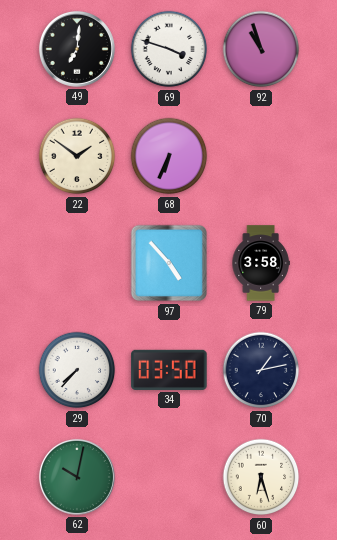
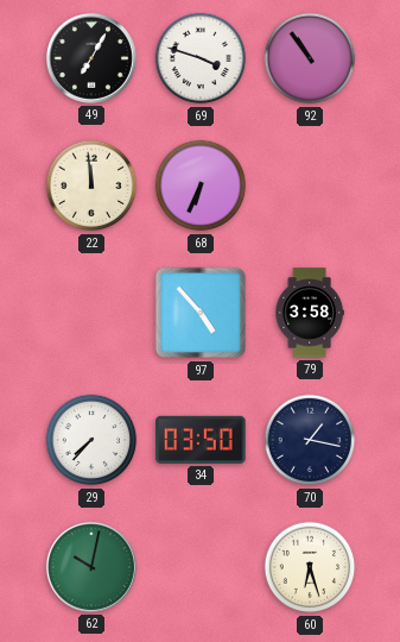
49: 7:01 -> 7:05 (91, 58)
92: 10:57 -> 10:54 (310, 58)
22: 1:51 -> 11:59 (91, 185)
70: 1:13 -> 1:17 (310, 440)
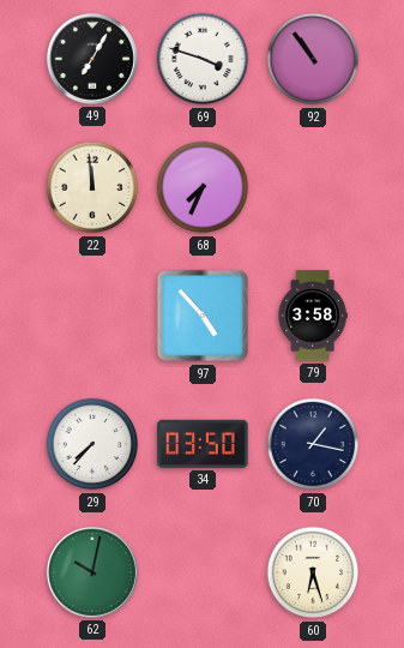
68: 6:34 -> 7:34 (203, 187)
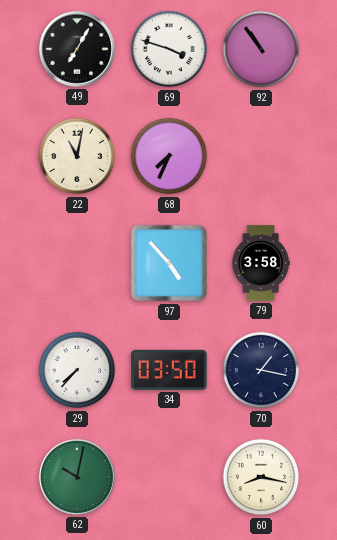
22: 11:59 -> 11:02 (77, 156)
60: 6:27 -> 8:17 (261, 477)
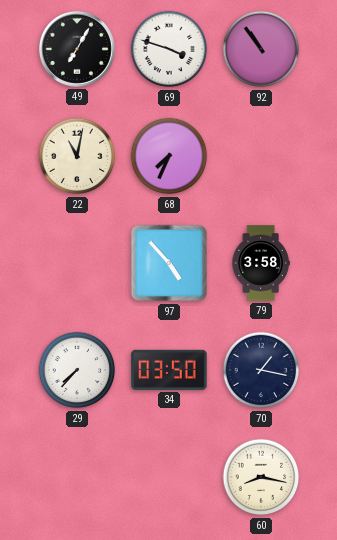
62: 10:02 -> none (77, 477)
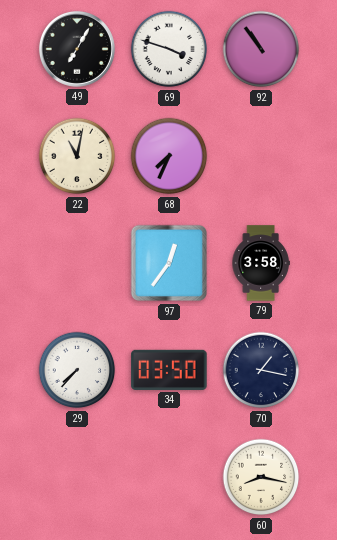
97: 4:53 -> 12:36 (169, 263)
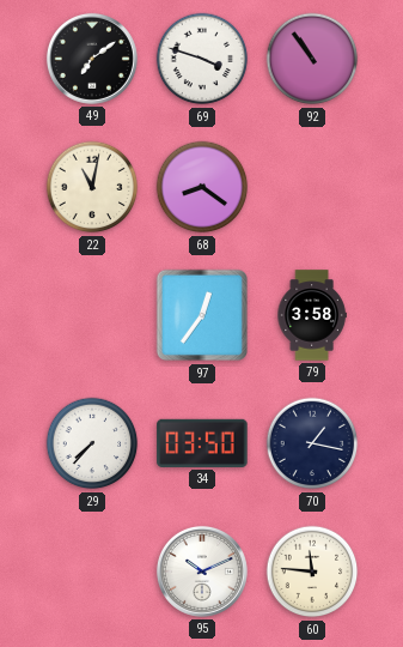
49: 7:05 -> 7:09 (92, 59)
68: 7:34 -> 8:21 (202, 187)
95: none -> 10:11 (202, 572)
60: 8:17 -> 11:46 (312, 572)
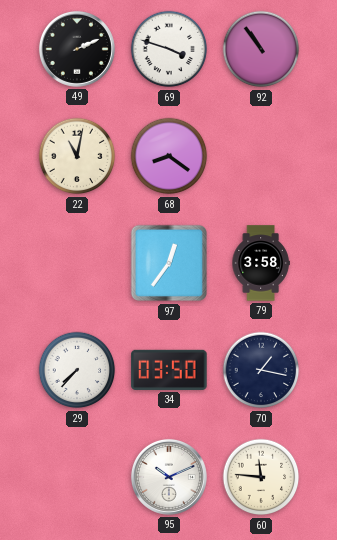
49: 7:09 -> 2:11 (77, 49)
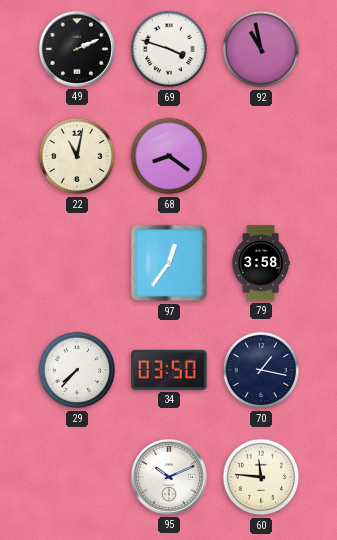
92: 10:54 -> 10:58 (261, 49)
